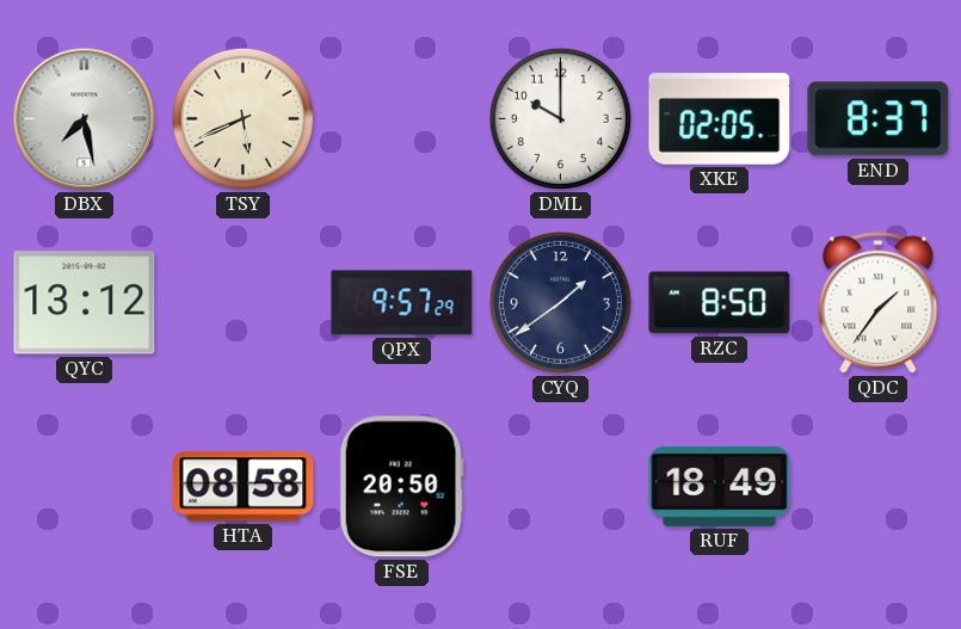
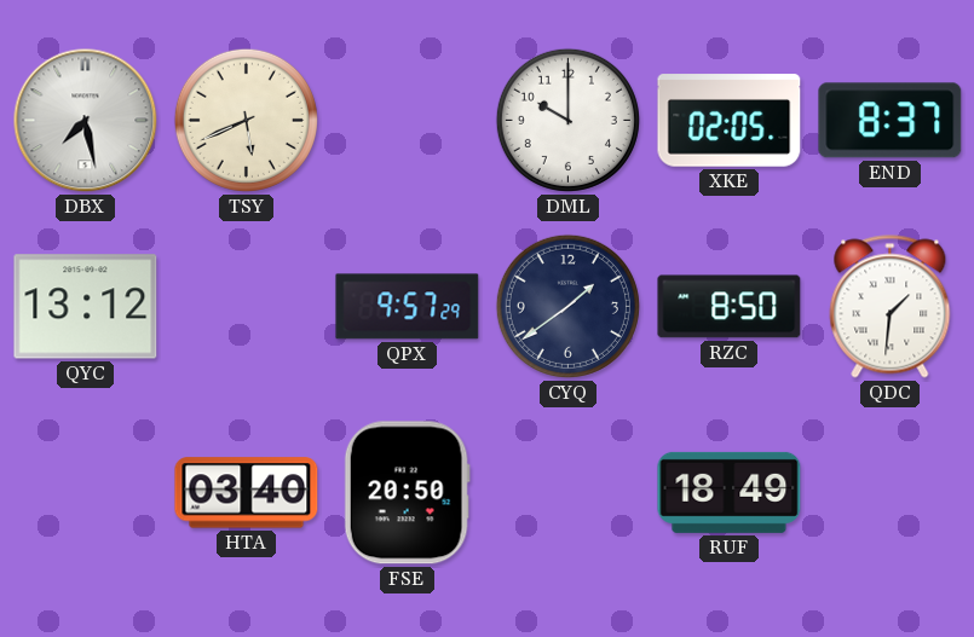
QDC: 1:36 -> 1:31 (891, 307)
HTA: 08:58 -> 03:40 (247, 493)
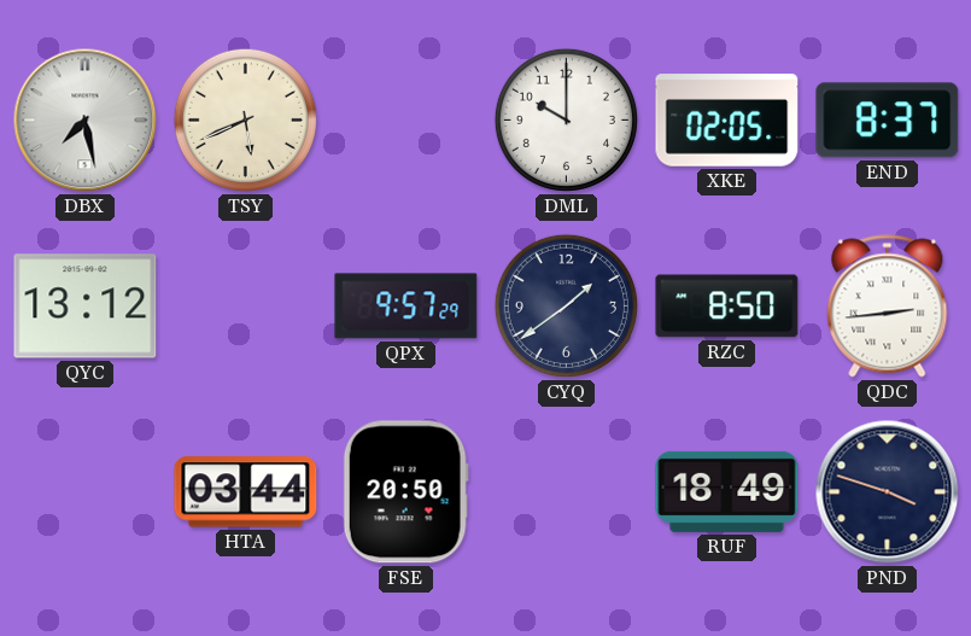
QDC: 1:31 -> 2:44 (888, 307)
HTA: 03:40 -> 03:44 (246, 492)
PND: none -> 3:48 (888, 492)
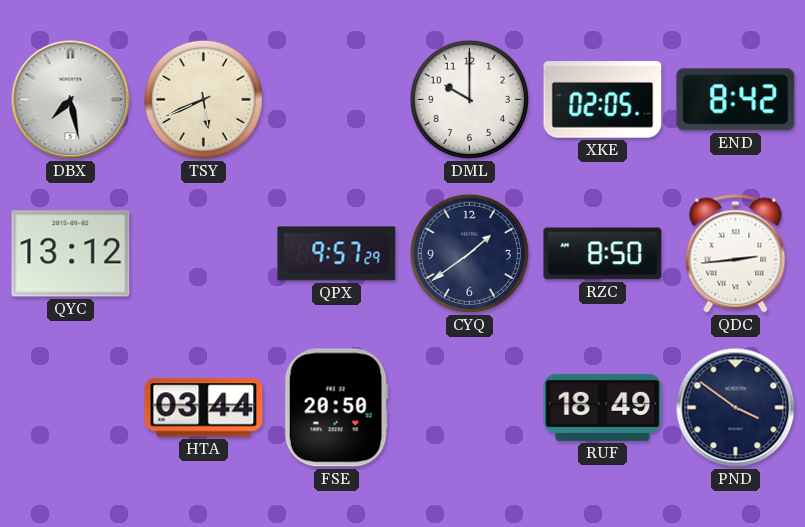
END: 8:37 -> 8:42 (736, 100)
PND: 3:48 -> 3:51 (736, 408)
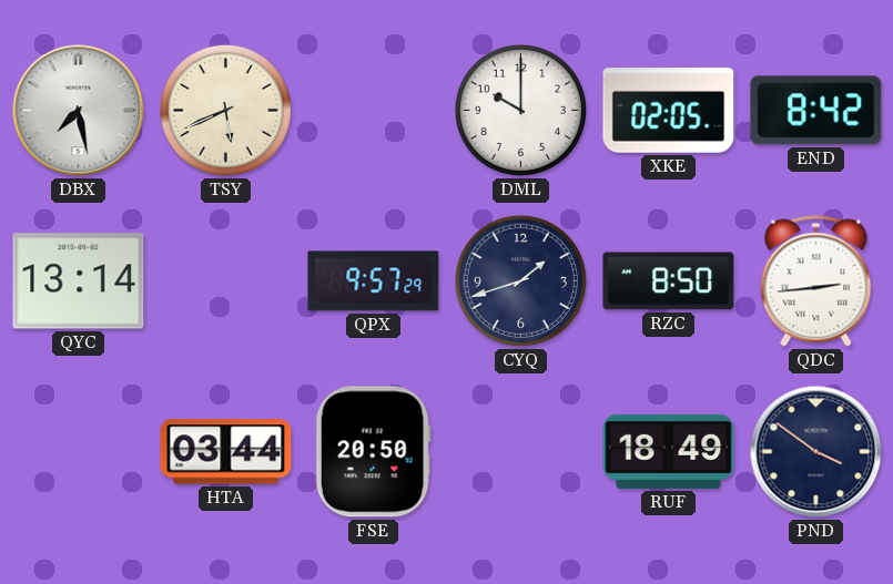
QYC: 13:12 -> 13:14 (79, 281)
CYQ: 1:39 -> 1:42 (520, 280)
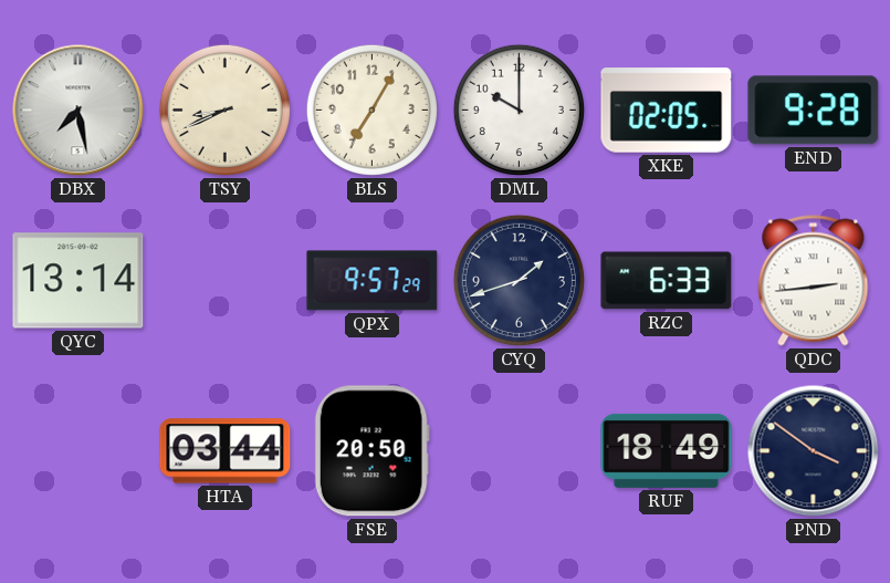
TSY: 5:41 -> 8:41 (224, 110)
BLS: none -> 7:05 (371, 110)
END: 8:42 -> 9:28 (814, 111)
RZC: 8:50 -> 6:33 (667, 281)
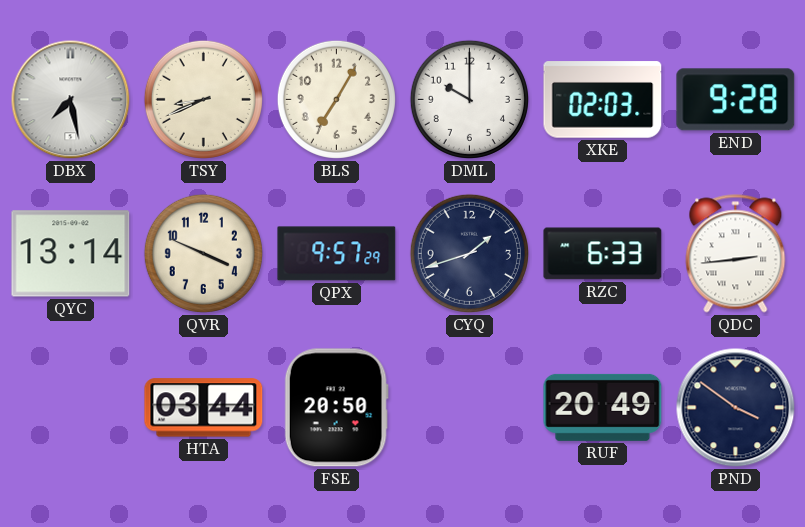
XKE: 02:05 -> 02:03 (603, 100)
QVR: none -> 3:49 (203, 253)
RUF: 18:49 -> 20:49 (603, 407)
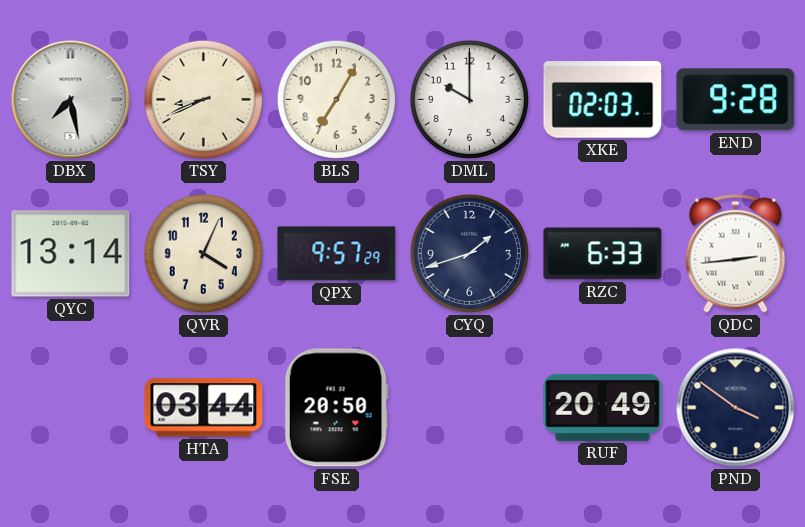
QVR: 3:49 -> 4:04 (203, 253)
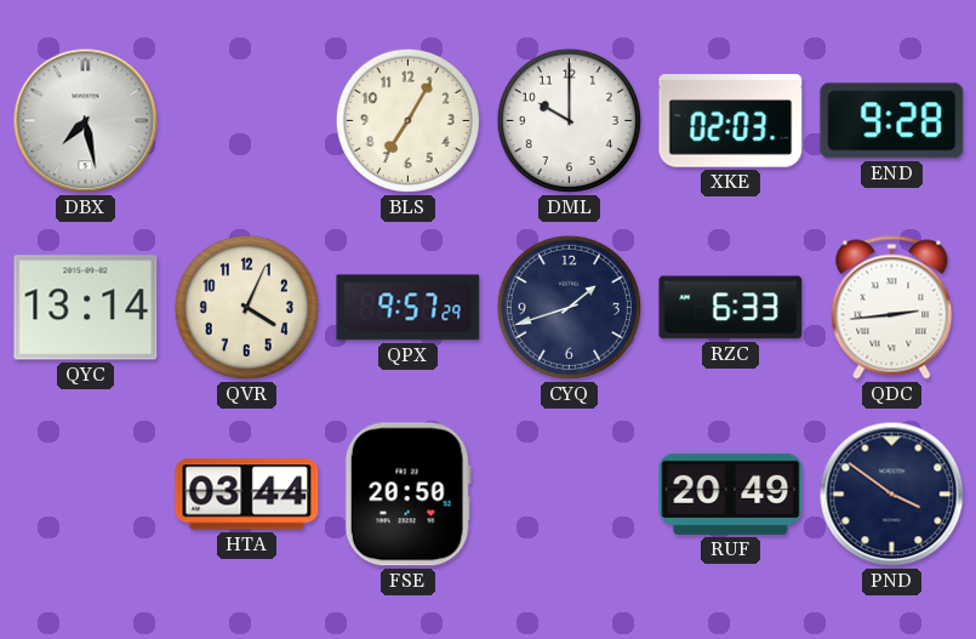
TSY: 8:41 -> none (203, 99)
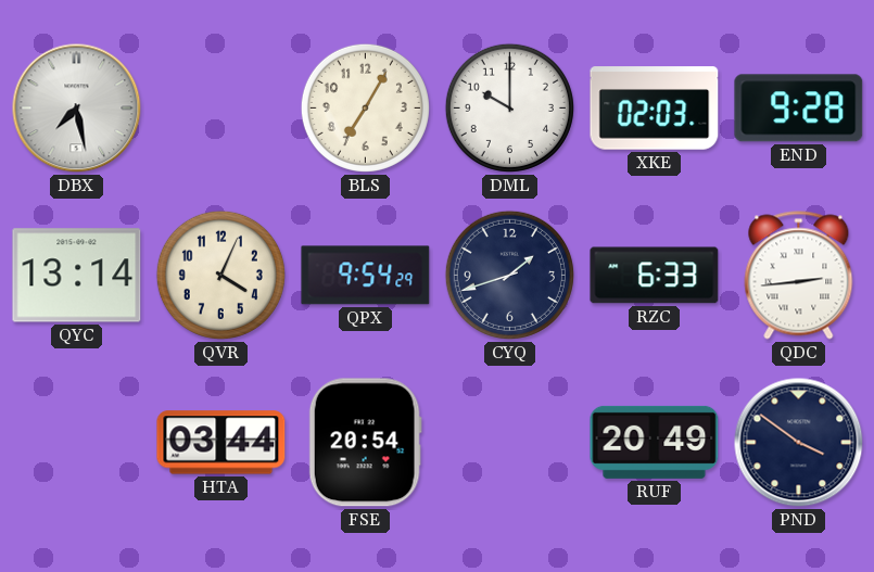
QPX: 9:57 -> 9:54 (366, 276)
FSE: 20:50 -> 20:54 (365, 443)
